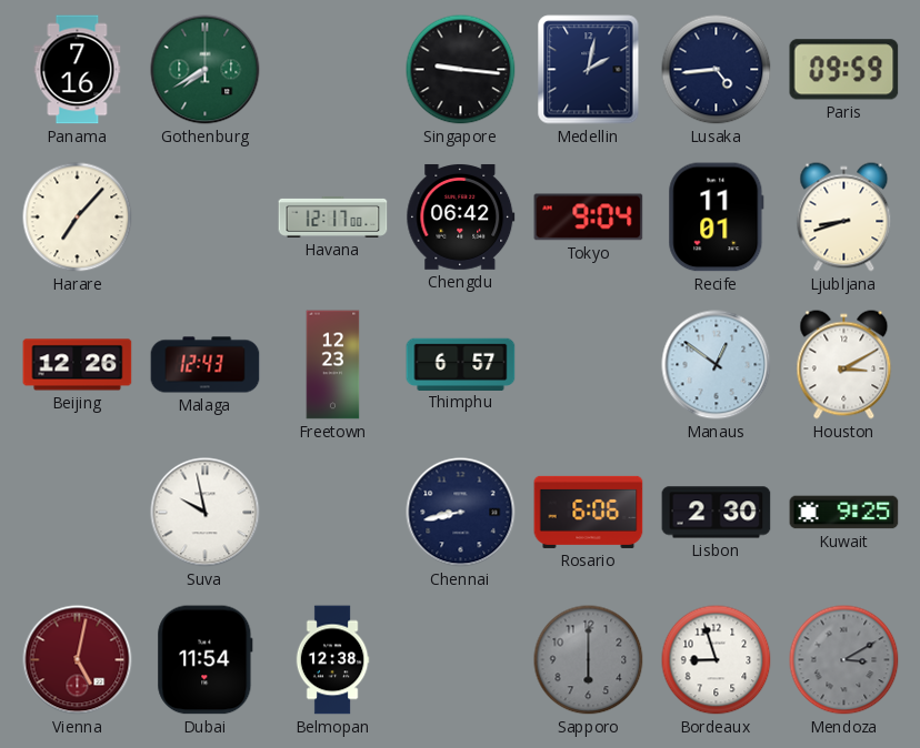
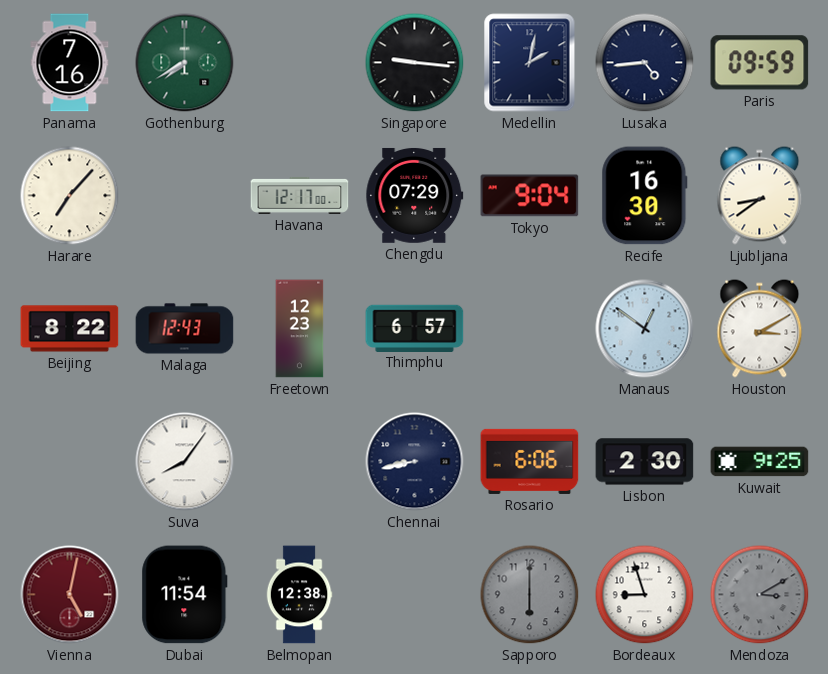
Chengdu: 06:42 -> 07:29 (415, 195)
Recife: 11:01 -> 16:30 (645, 196)
Ljubljana: 8:42 -> 8:39 (760, 196)
Beijing: 12:26 -> 8:22 (70, 329)
Suva: 9:58 -> 8:06 (185, 462)
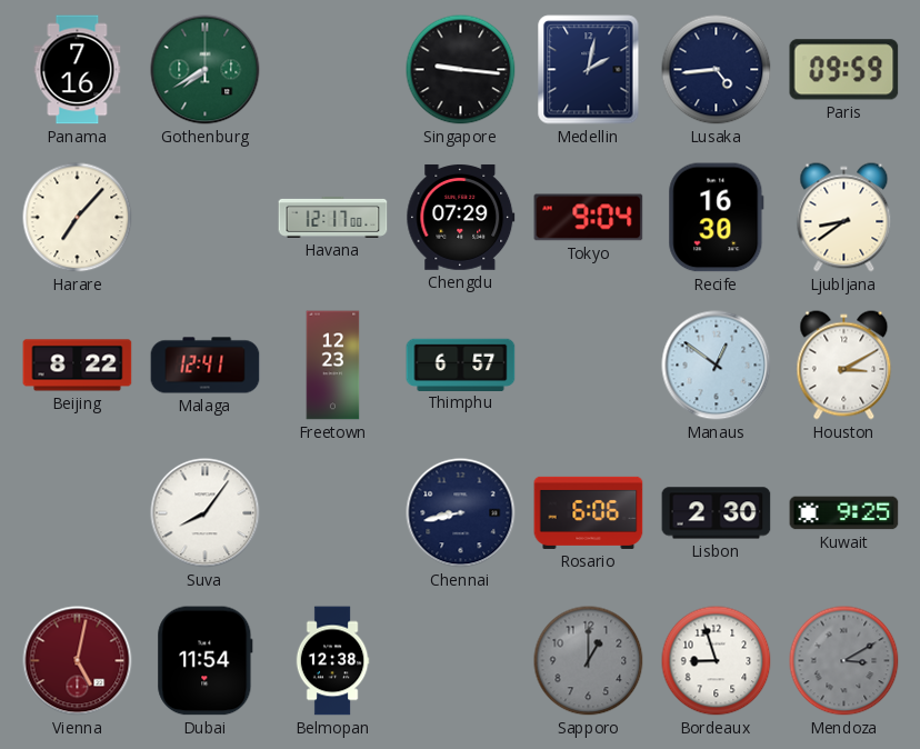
Malaga: 12:43 -> 12:41 (206, 366)
Sapporo: 6:00 -> 1:00 (589, 661)
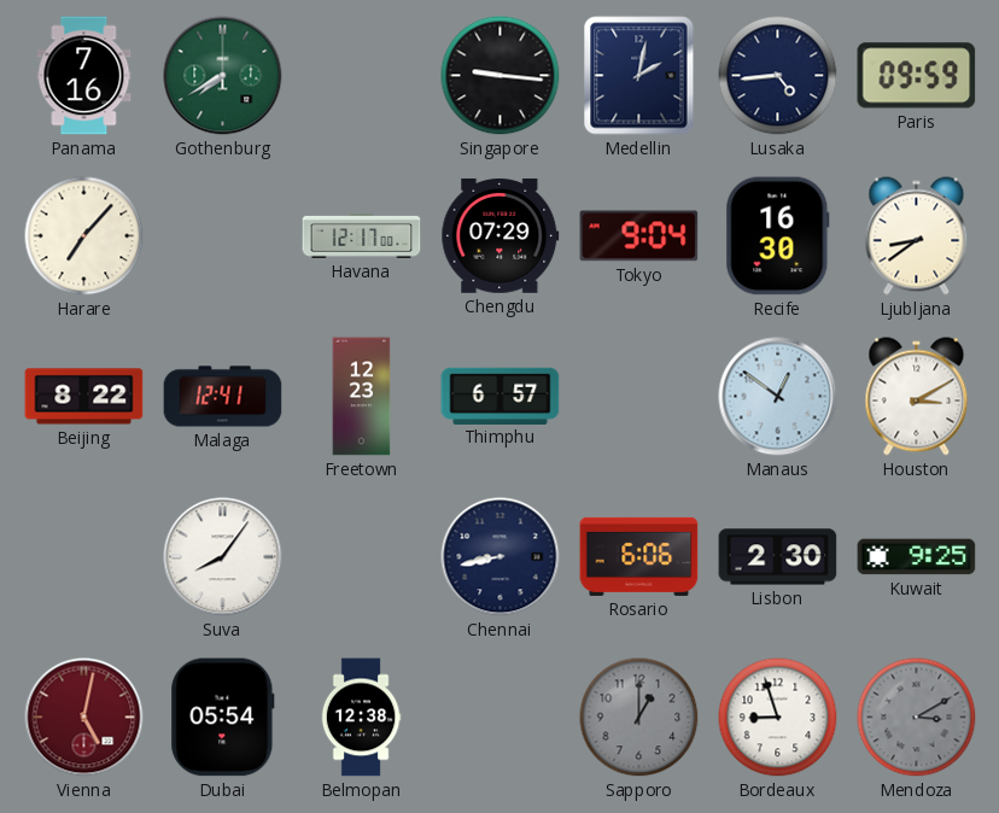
Dubai: 11:54 -> 05:54 (223, 718)
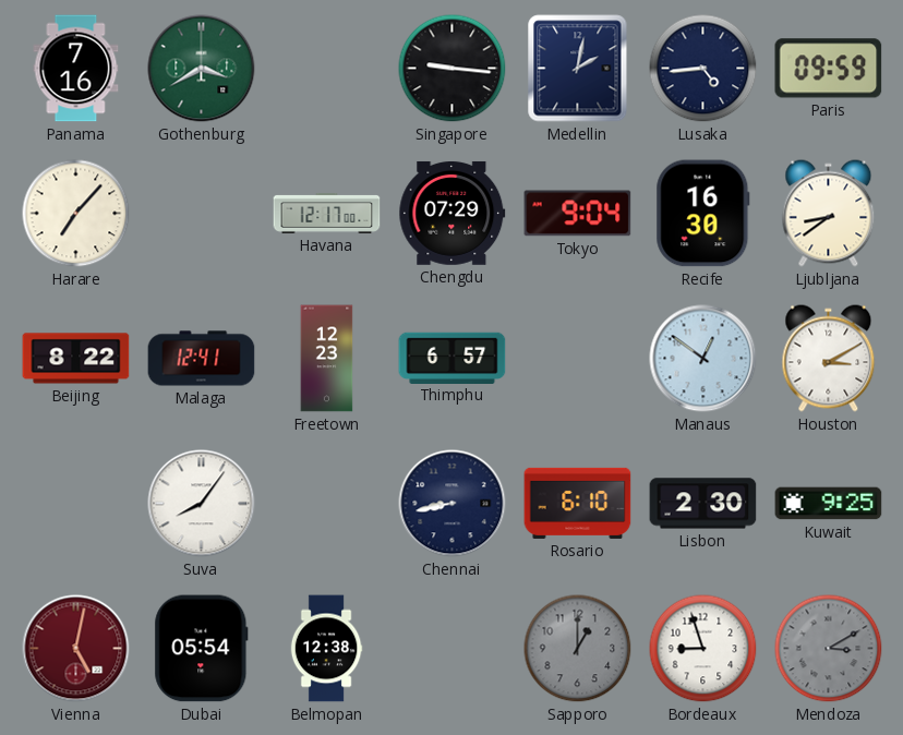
Gothenburg: 7:40 -> 3:40 (202, 69)
Rosario: 6:06 -> 6:10 (578, 503)
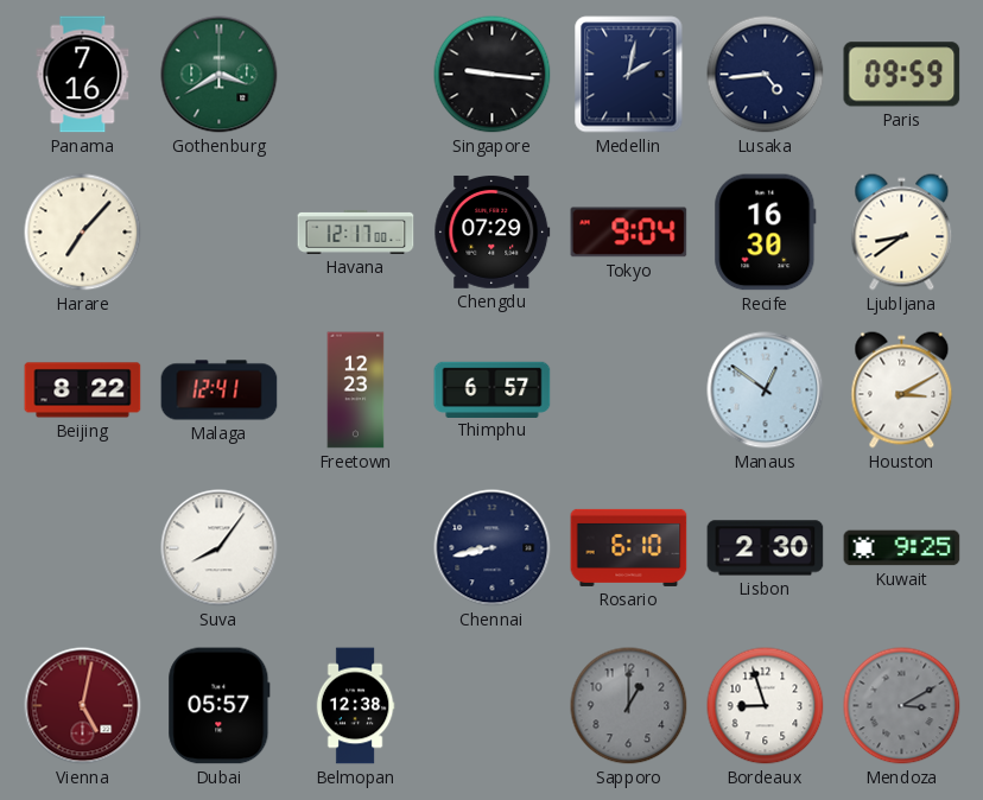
Dubai: 05:54 -> 05:57 (220, 706)
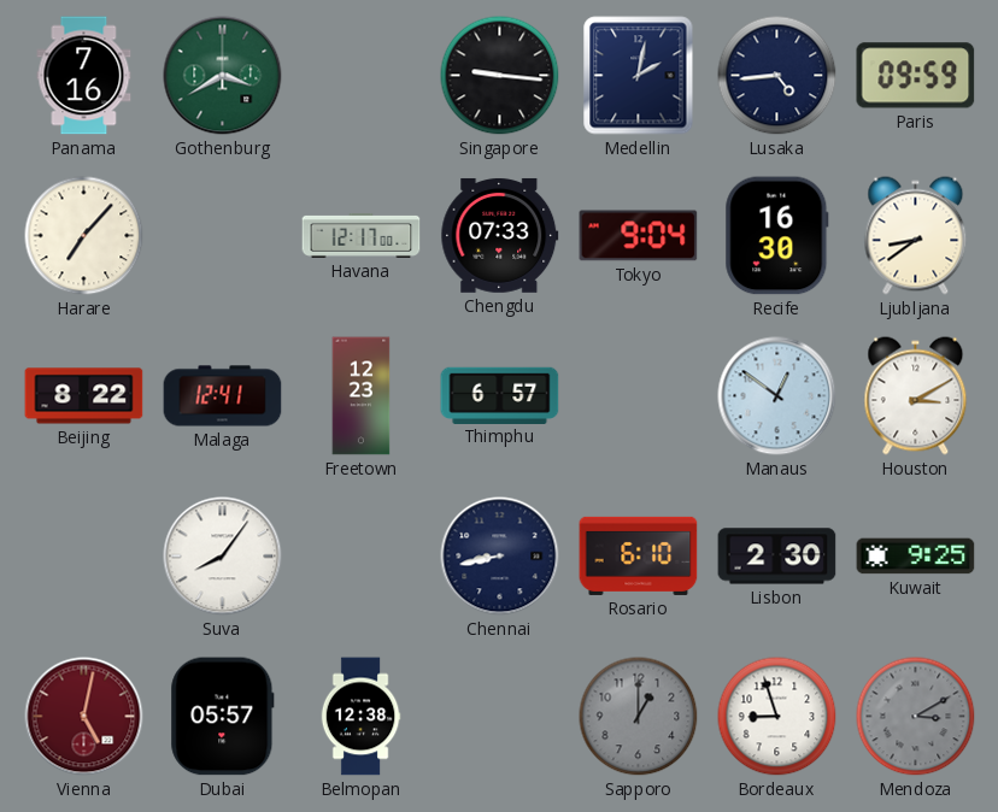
Chengdu: 07:29 -> 07:33 (500, 235)
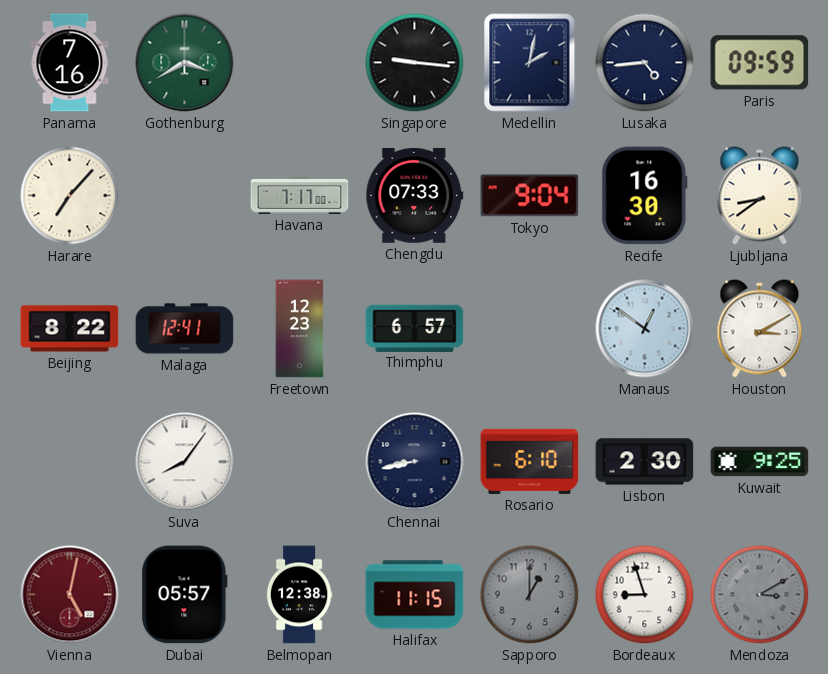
Havana: 12:17 -> 7:17 (300, 195)
Halifax: none -> 11:15 (415, 595)
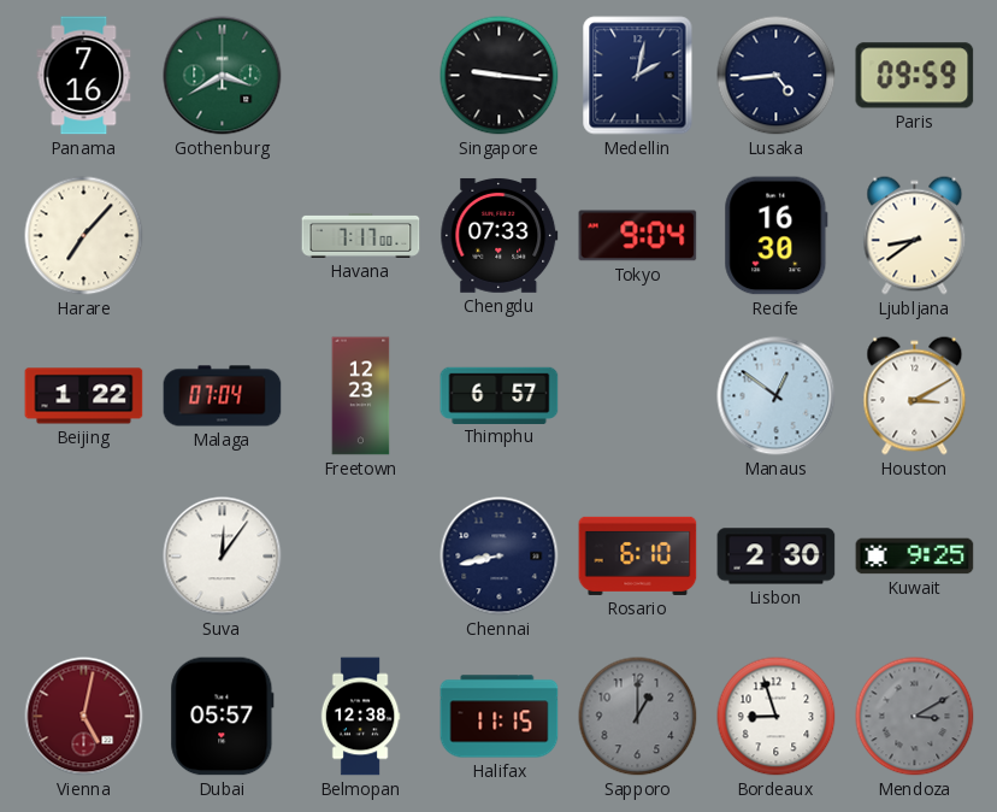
Beijing: 8:22 -> 1:22 (84, 396)
Malaga: 12:41 -> 07:04 (223, 396)
Suva: 8:06 -> 12:06 (223, 557)
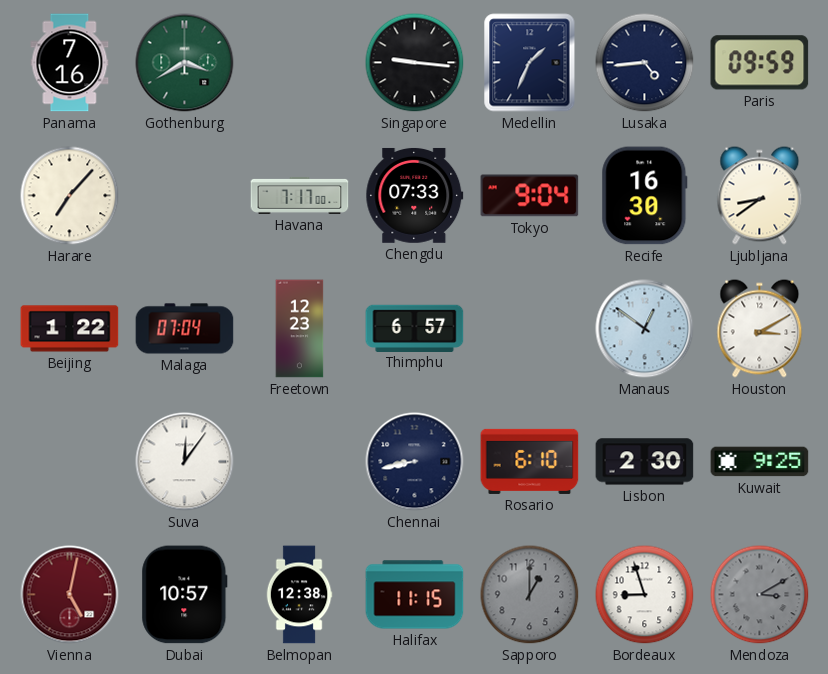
Medellin: 2:02 -> 1:34 (530, 63)
Dubai: 05:57 -> 10:57 (185, 595)
